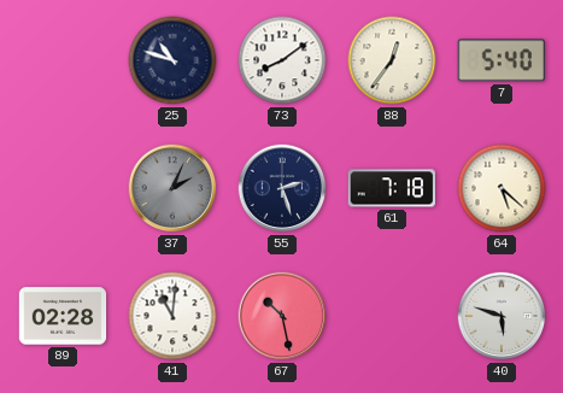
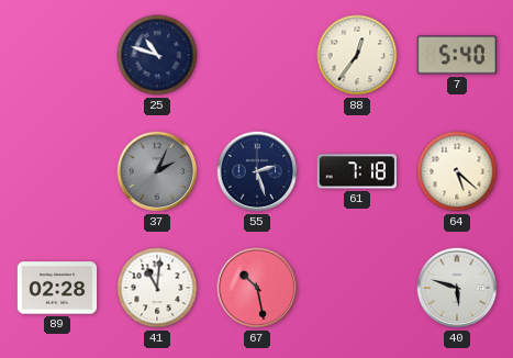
73: 8:09 -> none (282, 60)
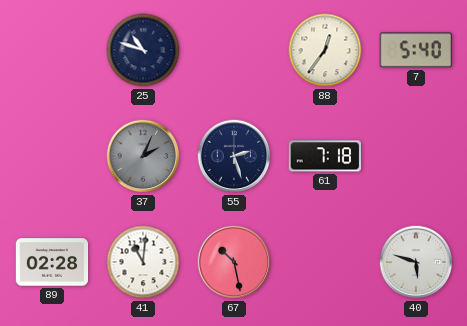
64: 5:22 -> none (457, 171)
